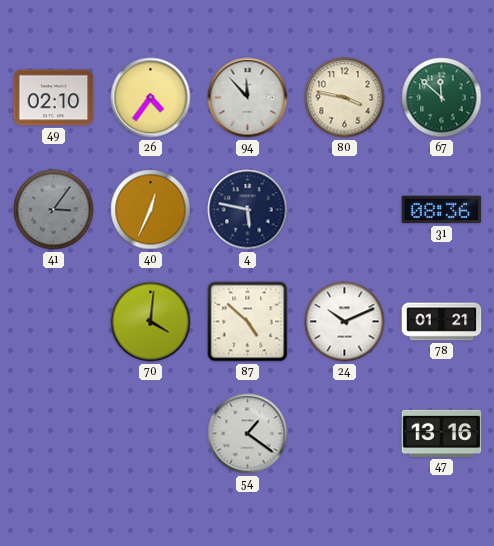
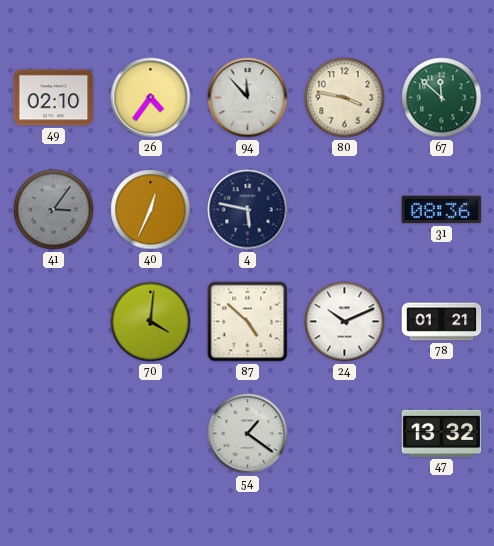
47: 13:16 -> 13:32 (442, 433)
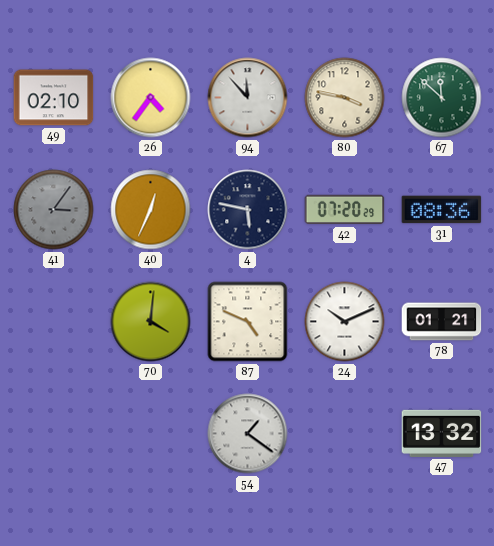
42: none -> 07:20 (345, 210)
87: 4:52 -> 4:49 (248, 322)
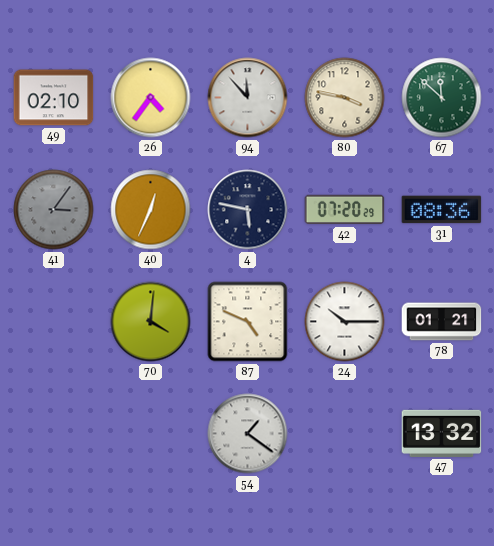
24: 10:11 -> 10:15 (345, 322)
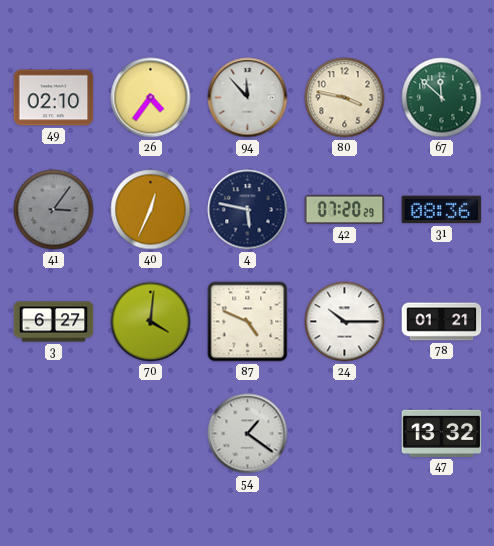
3: none -> 6:27 (54, 322)
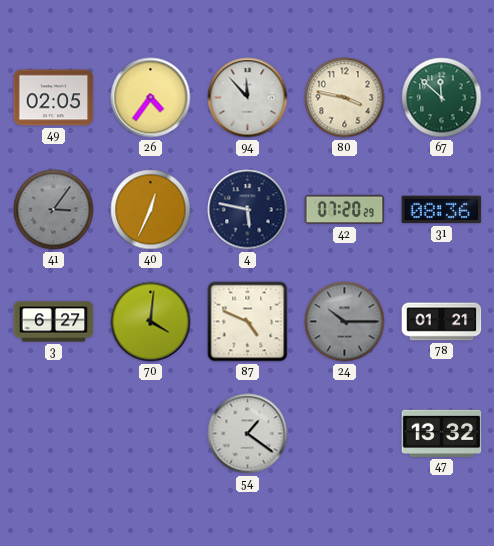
49: 02:10 -> 02:05 (54, 98)
24 dial: white -> grey (345, 322)
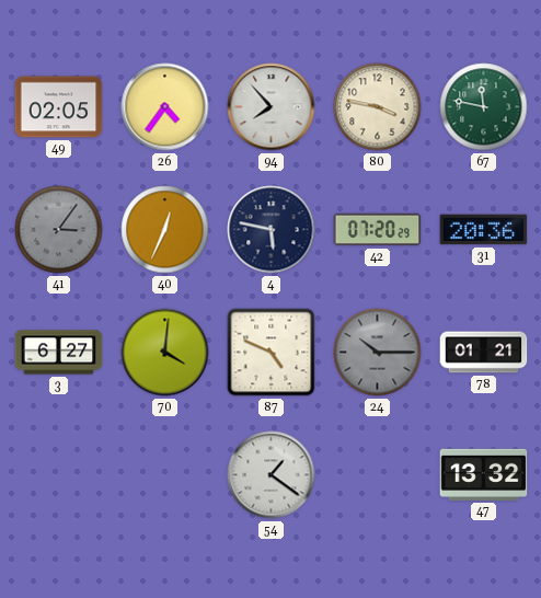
94: 11:53 -> 7:53 (272, 107)
67: 11:52 -> 11:47 (484, 107)
31: 08:36 -> 20:36 (484, 230)
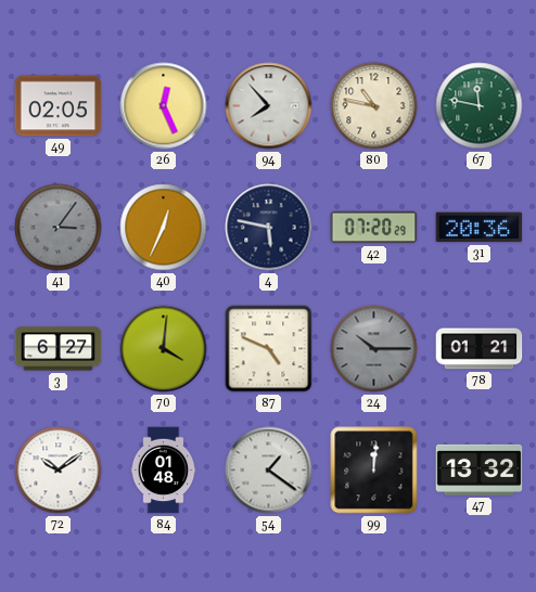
26: 4:36 -> 12:26 (164, 106)
80: 3:47 -> 10:47 (374, 106)
72: none -> 10:09 (59, 471)
84: none -> 01:48 (164, 471)
99: none -> 12:01 (374, 471)
